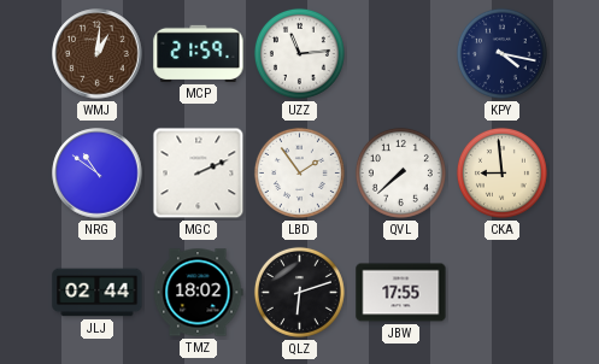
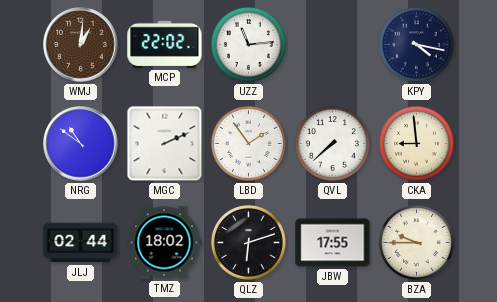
MCP: 21:59 -> 22:02 (165, 44)
BZA: none -> 9:45 (416, 242)
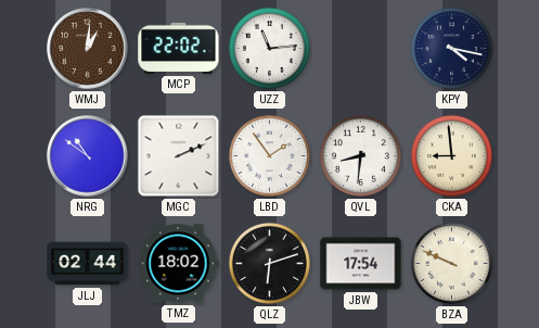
QVL: 7:38 -> 8:31 (360, 155)
JBW: 17:55 -> 17:54 (361, 264)
BZA: 9:45 -> 9:49 (451, 263)
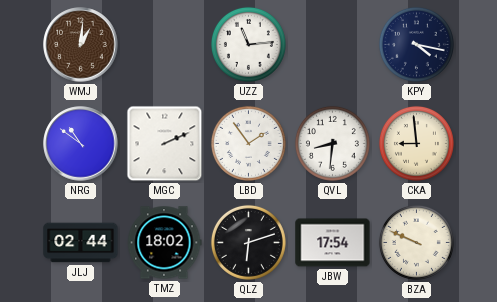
MCP: 22:02 -> none (179, 48)
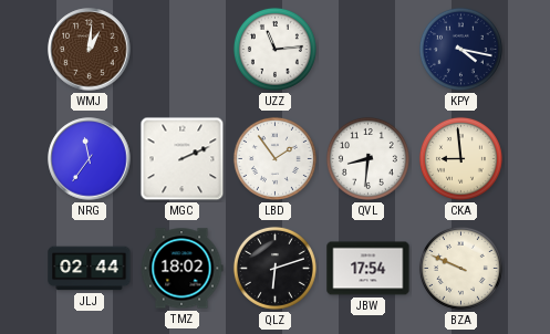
NRG: 10:51 -> 11:36 (90, 159)
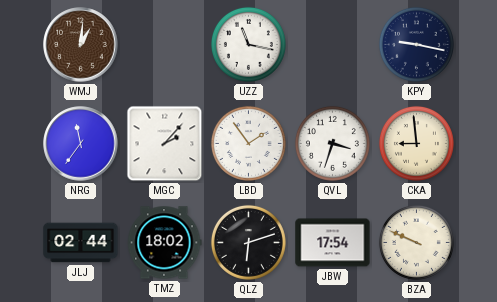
UZZ: 11:14 -> 11:17 (248, 44)
KPY: 4:17 -> 9:17 (416, 44)
MGC: 2:11 -> 2:07 (165, 144)
QVL: 8:31 -> 3:33 (332, 143)
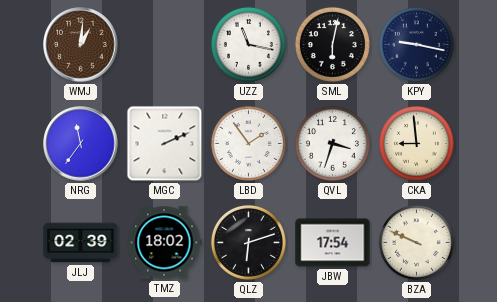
SML: none -> 6:02 (332, 44)
MGC: 2:07 -> 2:11 (165, 144)
JLJ: 02:44 -> 02:39 (81, 243)
